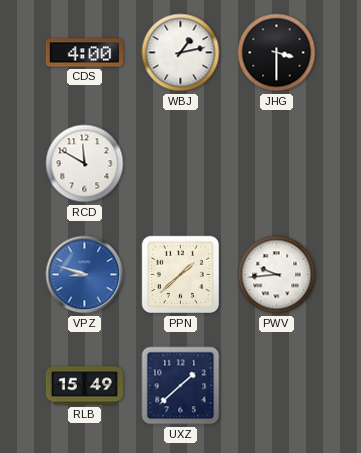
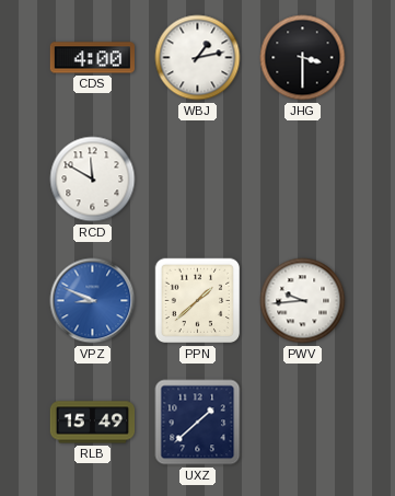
VPZ: 8:48 -> 8:49 (93, 301)
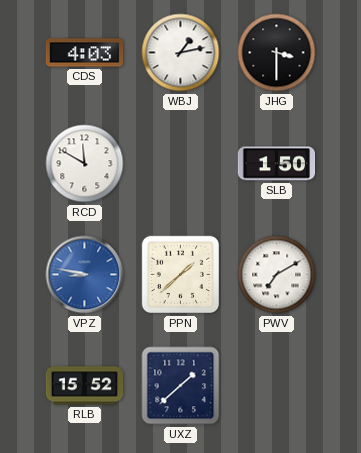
CDS: 4:00 -> 4:03 (84, 53)
SLB: none -> 1:50 (277, 164)
VPZ: 8:49 -> 8:47 (85, 275)
PWV: 9:44 -> 7:10 (277, 275)
RLB: 15:49 -> 15:52 (85, 386)
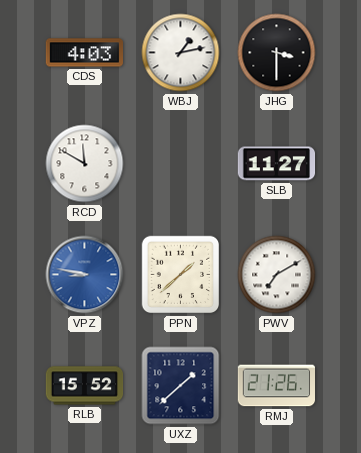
SLB: 1:50 -> 11:27 (277, 164)
RMJ: none -> 21:26 (277, 386)
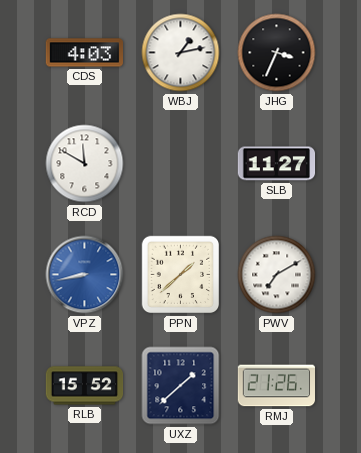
JHG: 3:30 -> 3:34 (277, 53)
VPZ: 8:47 -> 8:43 (85, 275)
